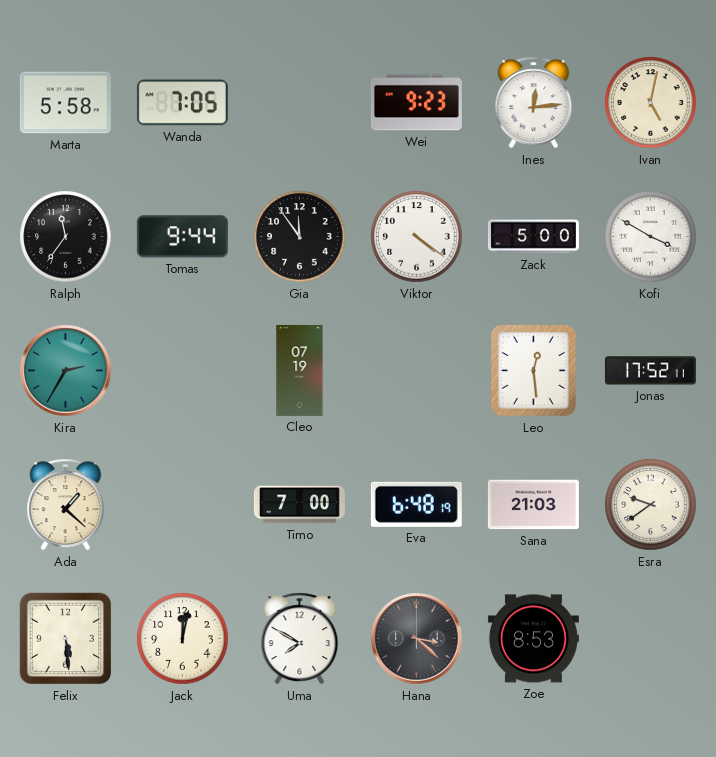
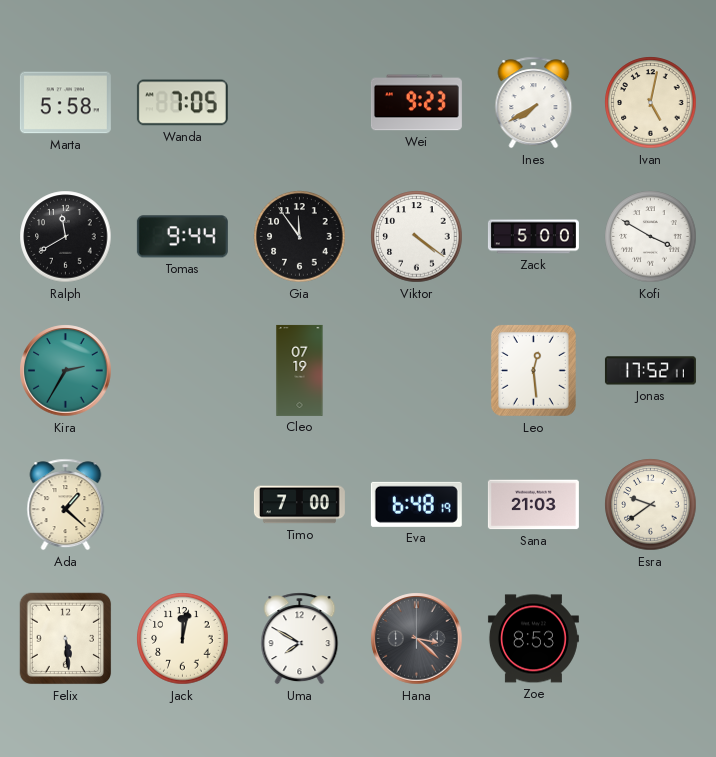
Ines: 12:14 -> 7:40 (534, 103)
Ralph: 11:36 -> 11:40 (66, 237)
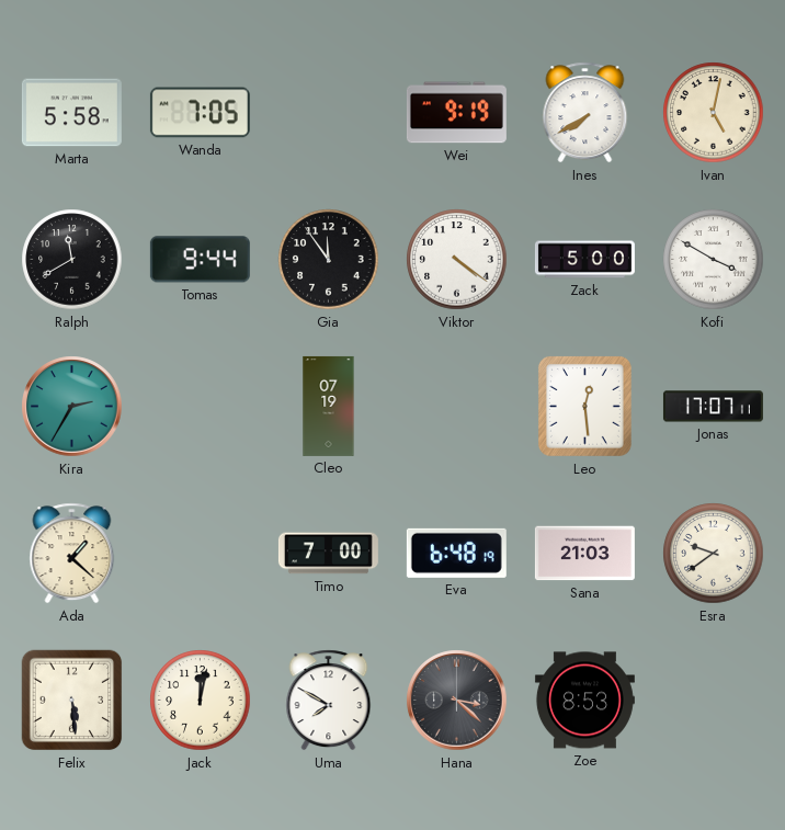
Wei: 9:23 -> 9:19 (456, 113)
Jonas: 17:52 -> 17:07 (713, 407)
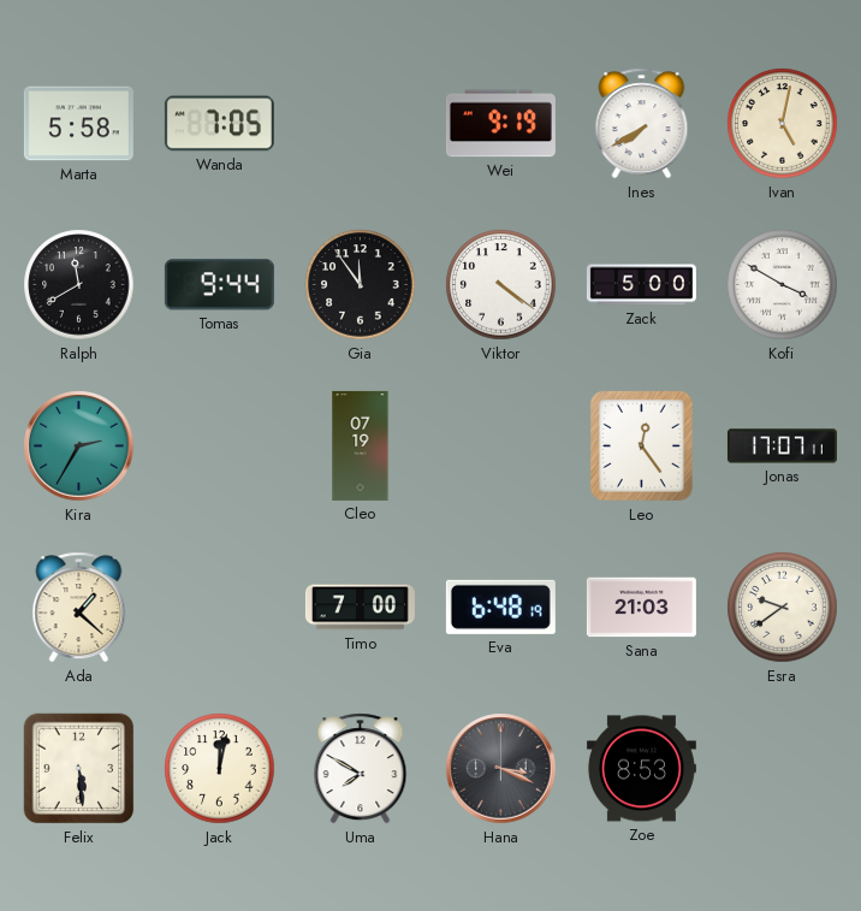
Leo: 12:29 -> 12:24 (641, 445)
Hana: 3:22 -> 3:19 (501, 769)
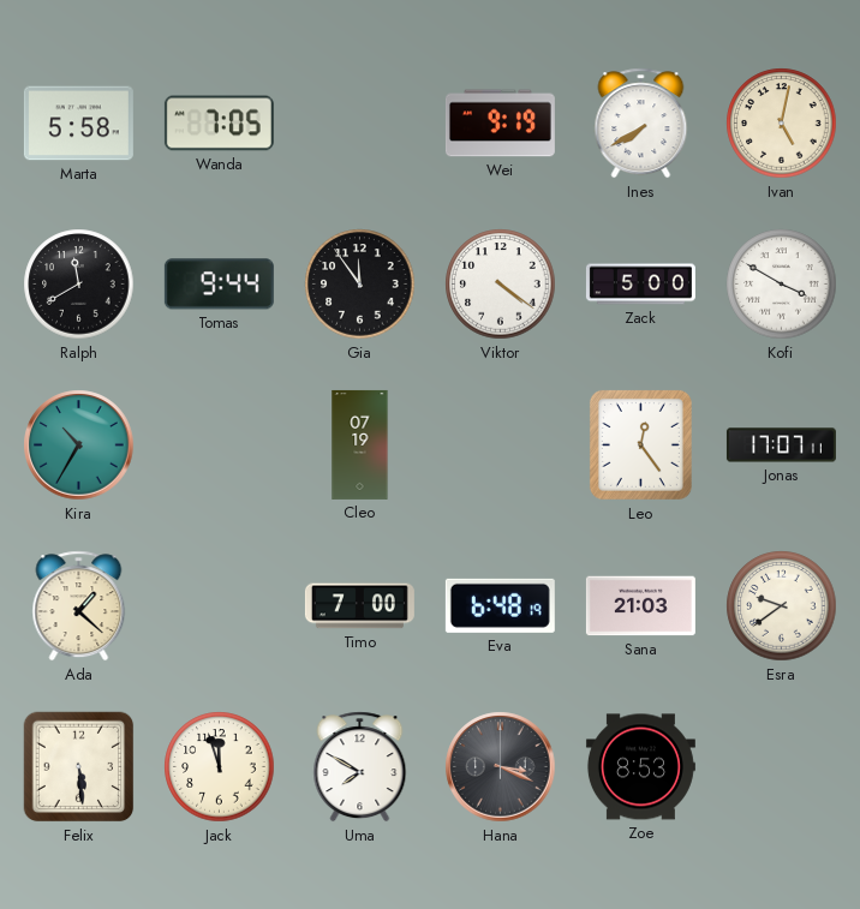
Kira: 2:35 -> 10:35 (79, 445)
Jack: 12:02 -> 11:57 (220, 767)
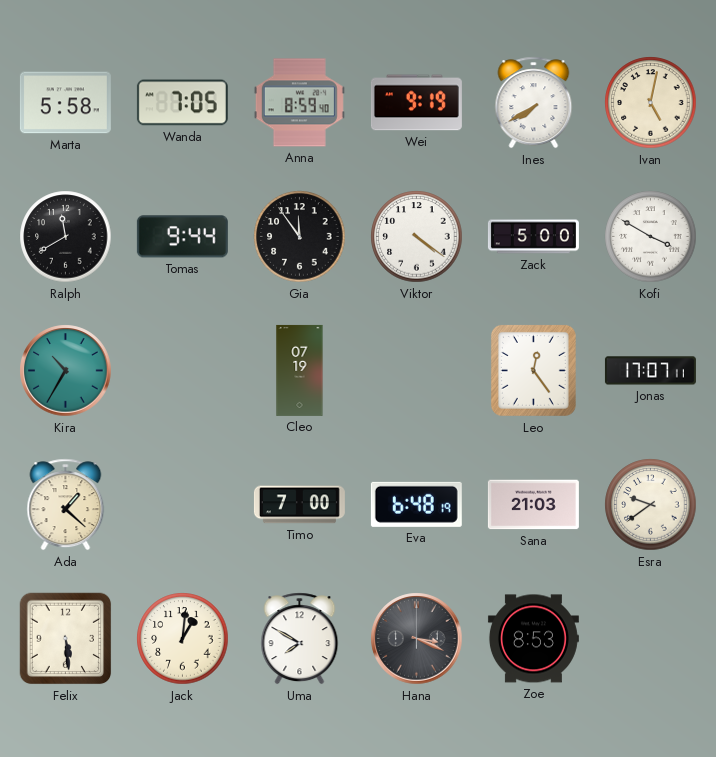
Anna: none -> 8:59 (299, 103)
Jack: 11:57 -> 1:01 (183, 639)
